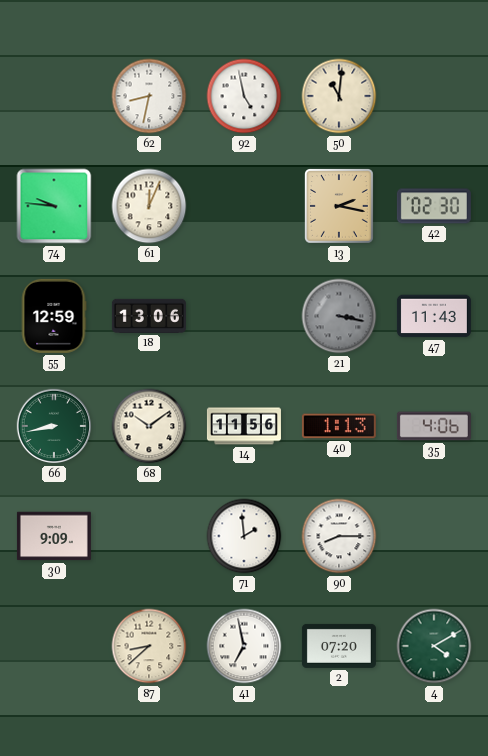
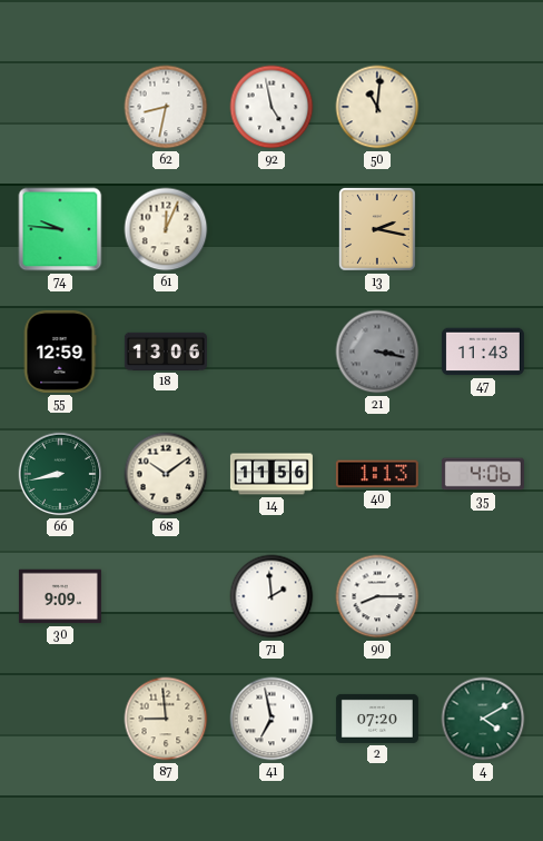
42: 02:30 -> none (434, 206)
87: 8:38 -> 8:59 (166, 719)
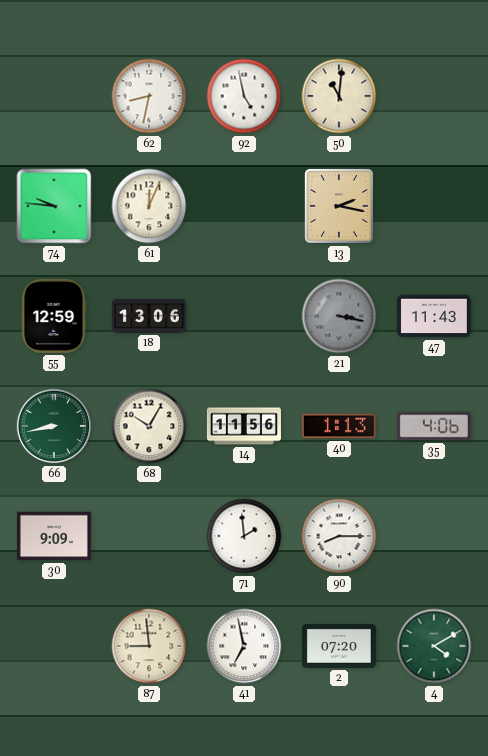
68: 10:09 -> 10:05 (149, 426)
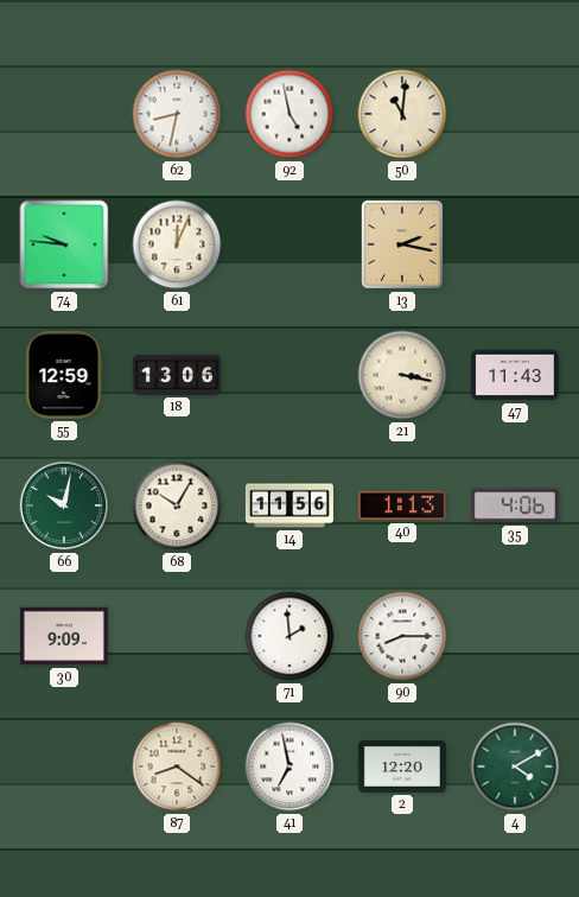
21 dial: grey -> cream (402, 375)
66: 8:43 -> 10:02 (64, 505)
87: 8:59 -> 8:21 (177, 766)
2: 07:20 -> 12:20 (402, 766)
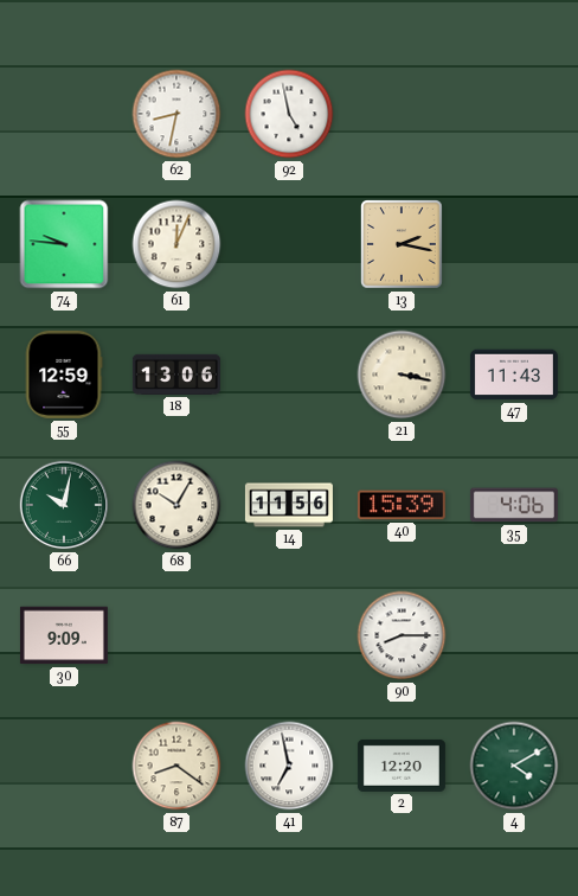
50: 11:01 -> none (402, 114)
40: 1:13 -> 15:39 (402, 505)
71: 1:59 -> none (289, 636)
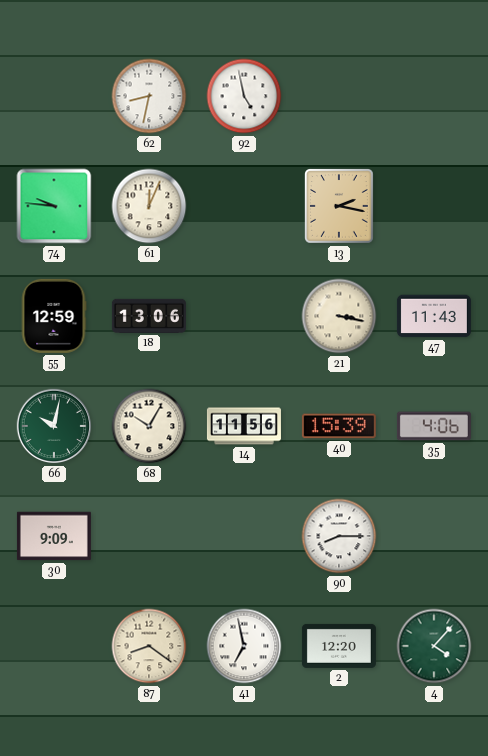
4: 4:10 -> 4:07 (434, 646)
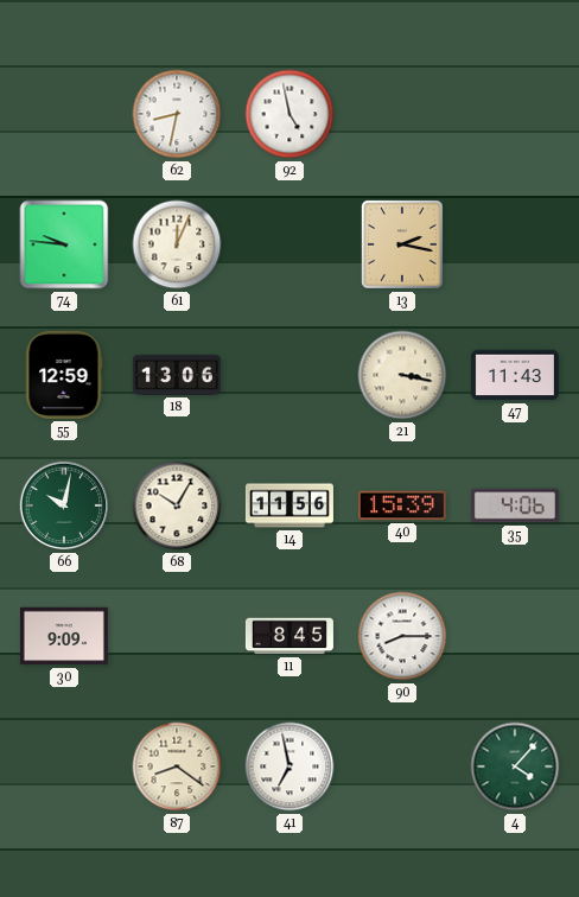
11: none -> 8:45 (289, 636)
2: 12:20 -> none (339, 646)
